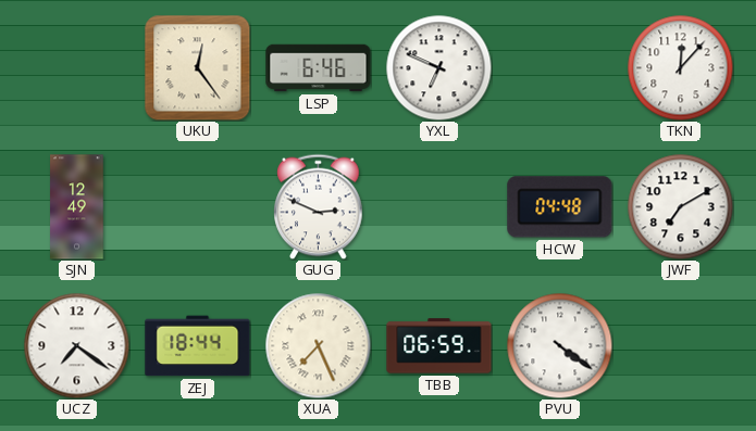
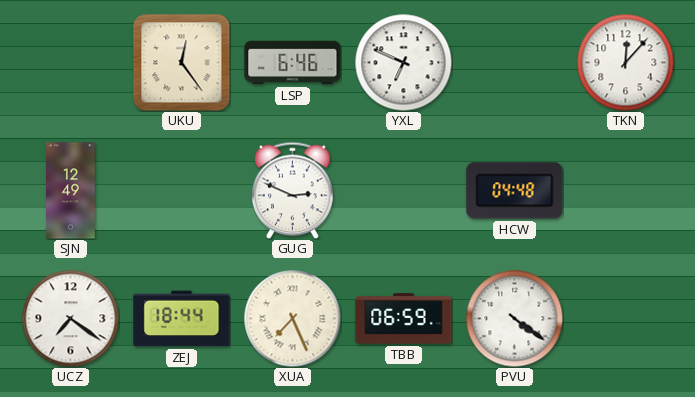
JWF: 7:10 -> none (680, 206)
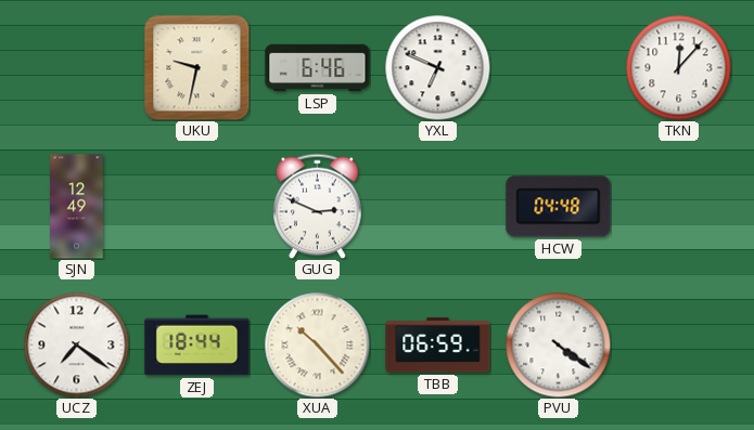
UKU: 12:24 -> 9:32 (197, 68)
XUA: 7:26 -> 10:23 (317, 344)
